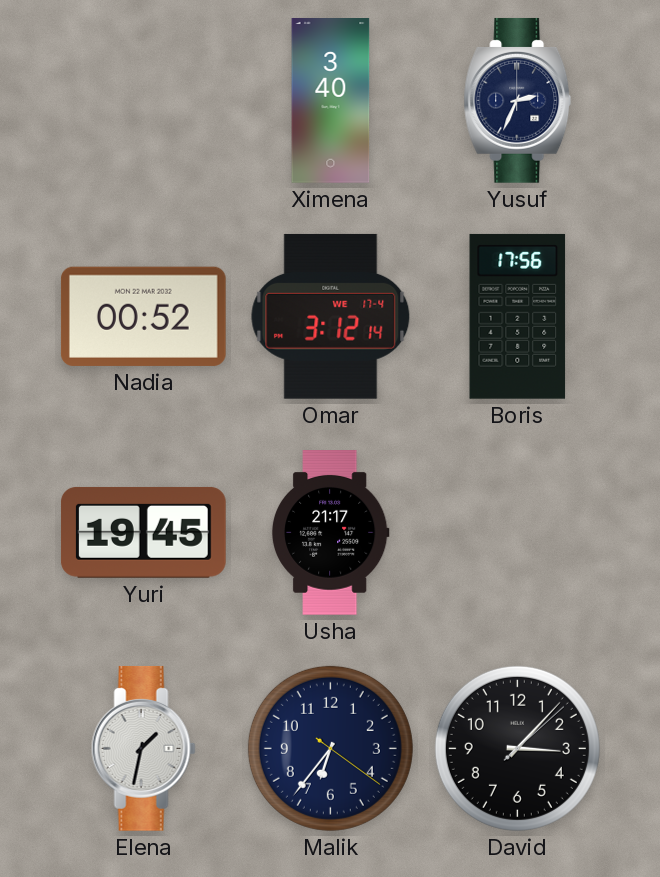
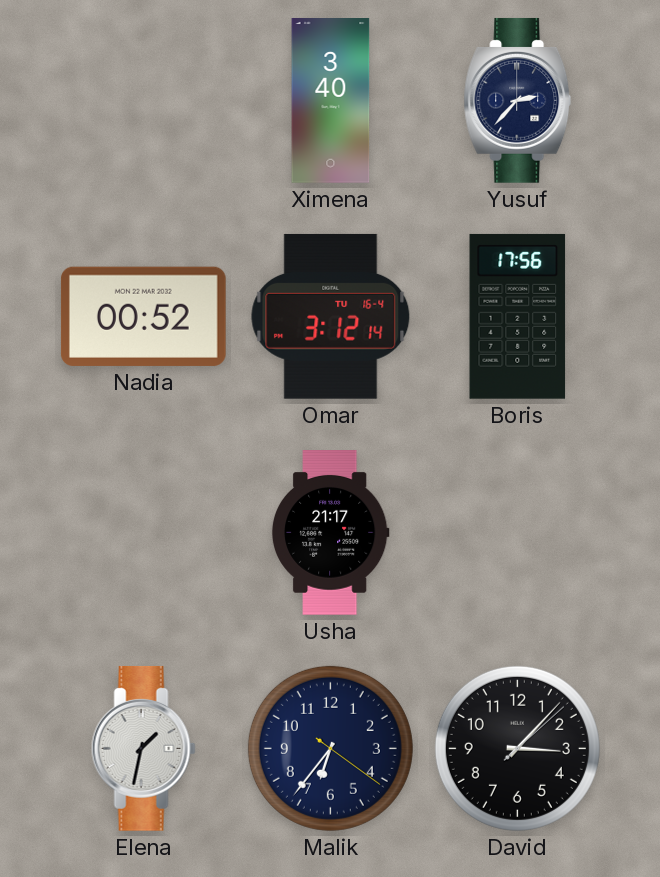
Yusuf: 2:34 -> 2:37 (518, 100)
Omar date: WE 17-4 -> TU 16-4 (331, 316)
Yuri: 19:45 -> none (143, 532)
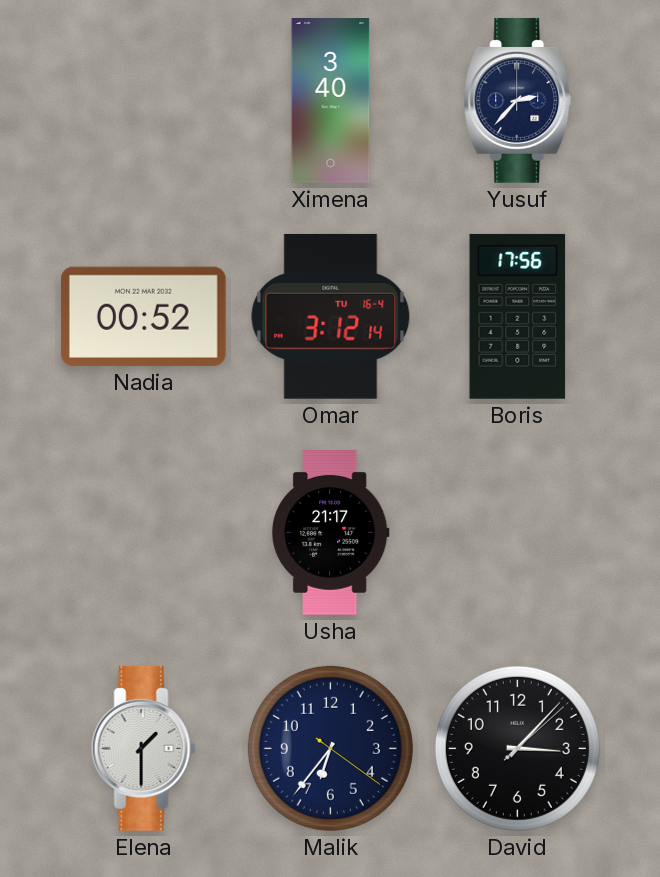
Elena: 1:32 -> 1:30 (143, 748)
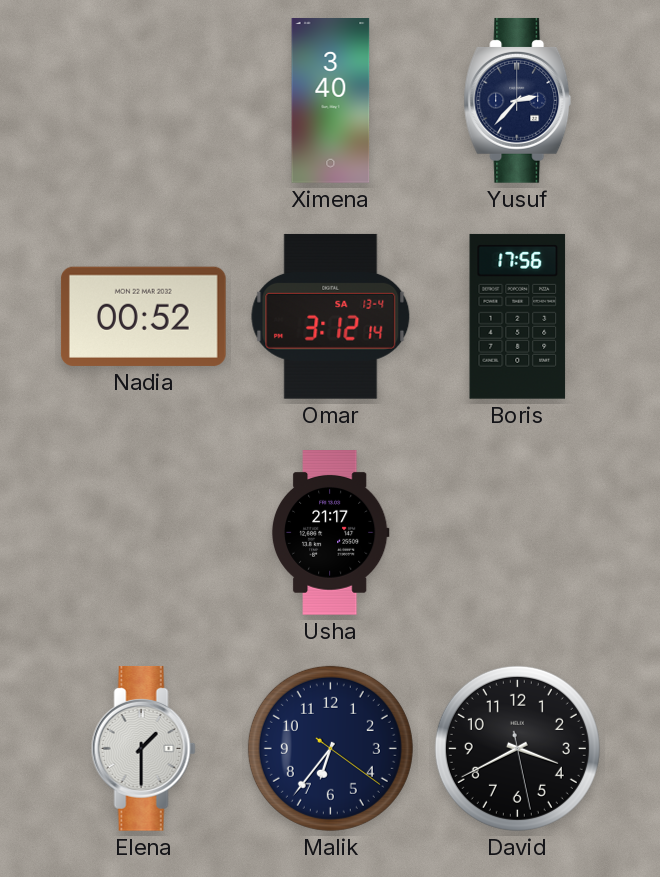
Omar date: TU 16-4 -> SA 13-4 (331, 316)
David: 3:07 -> 3:40 (517, 748)
